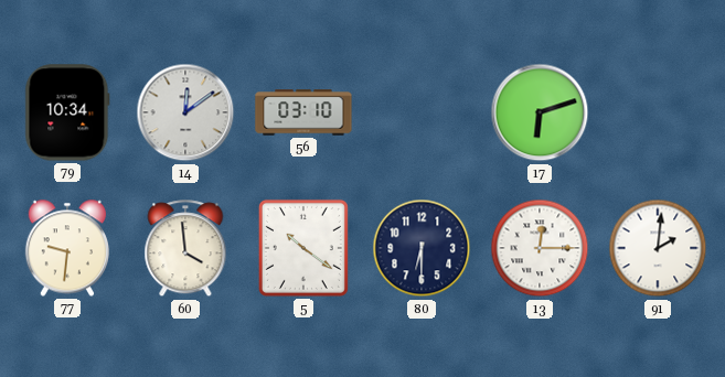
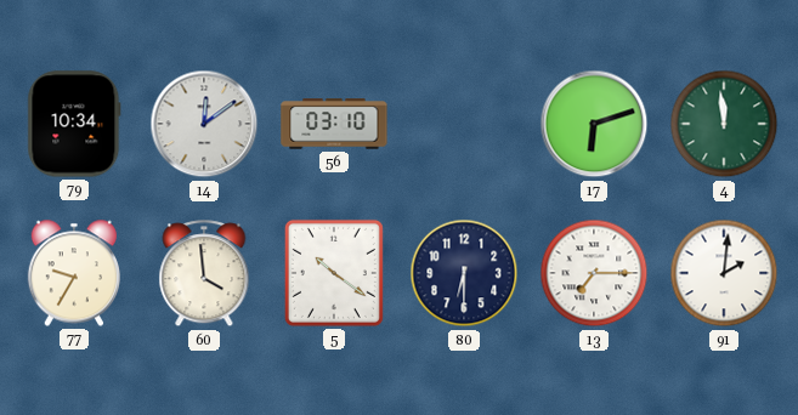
4: none -> 11:59 (724, 124)
77: 9:31 -> 9:35 (73, 273)
13: 12:15 -> 7:15 (594, 273)
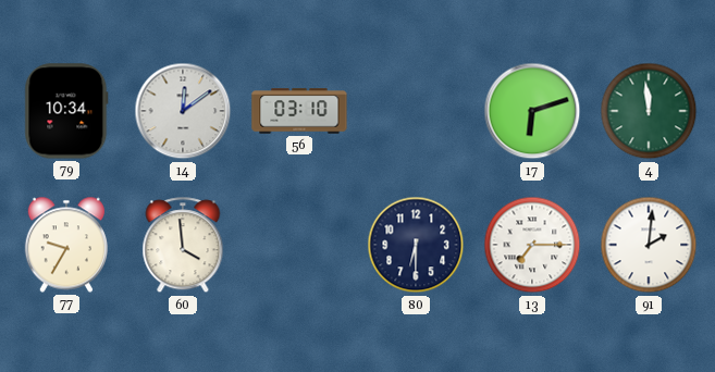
5: 10:21 -> none (334, 273)
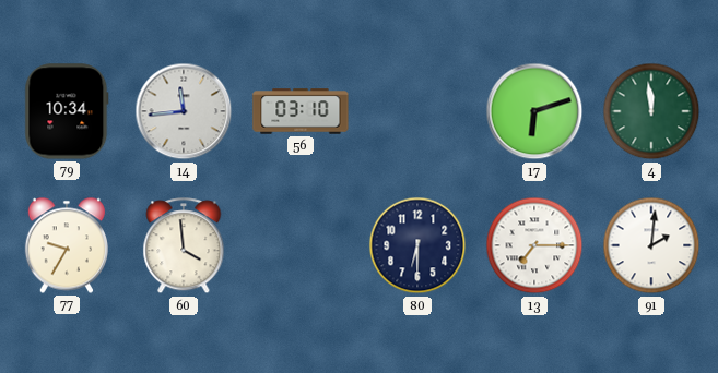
14: 12:09 -> 11:44 (184, 111)
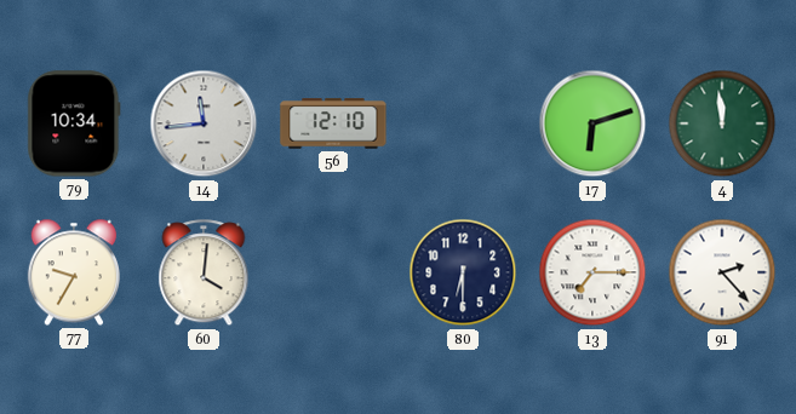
56: 03:10 -> 12:10 (333, 123)
60: 3:59 -> 4:01 (204, 274)
91: 2:01 -> 2:23 (722, 272)
